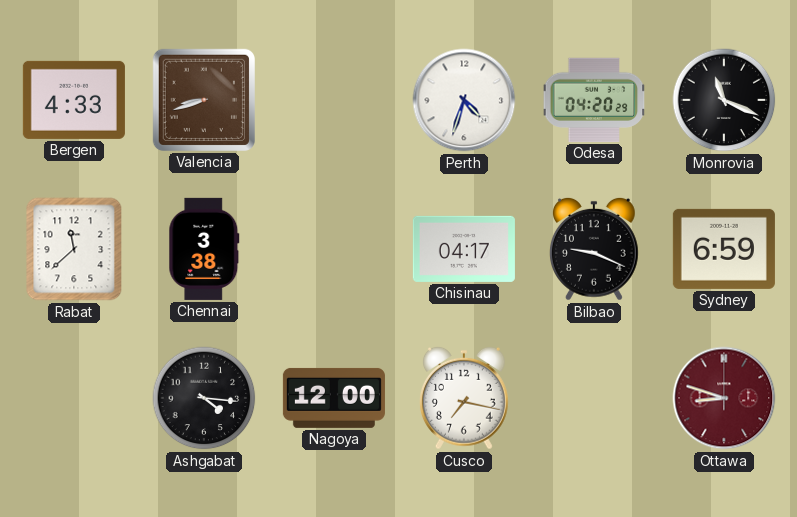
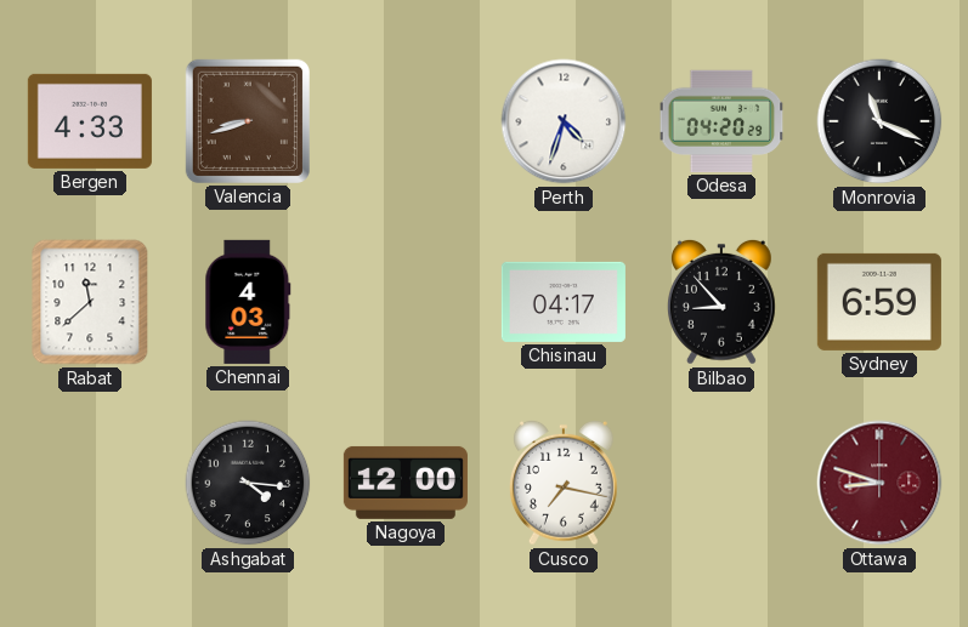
Chennai: 3:38 -> 4:03 (248, 302)
Bilbao: 9:19 -> 8:53 (723, 302)
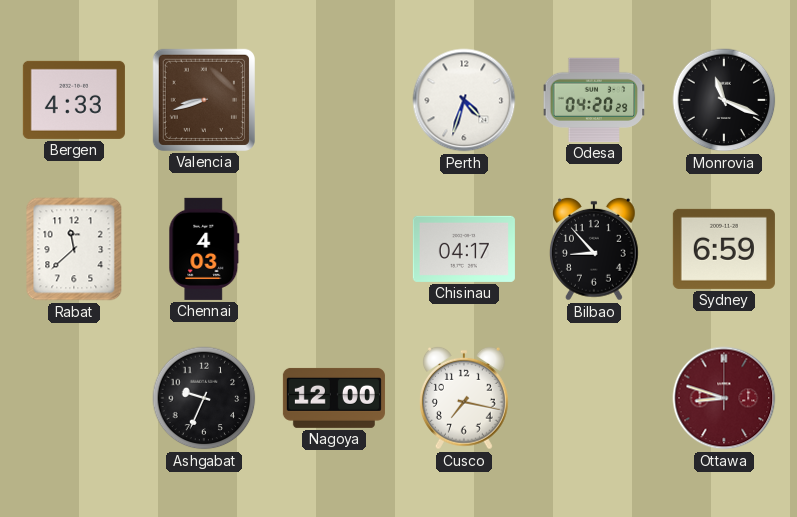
Ashgabat: 4:16 -> 9:34 (204, 398)
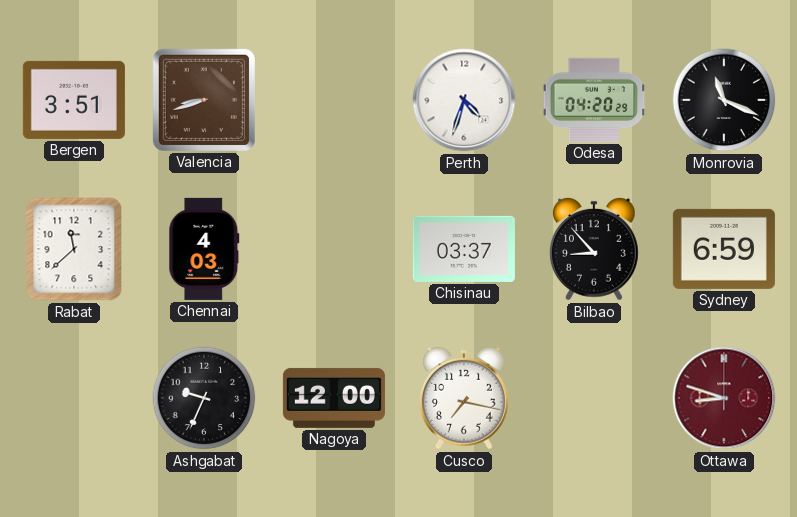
Bergen: 4:33 -> 3:51 (74, 100)
Chisinau: 04:17 -> 03:37 (464, 249)
